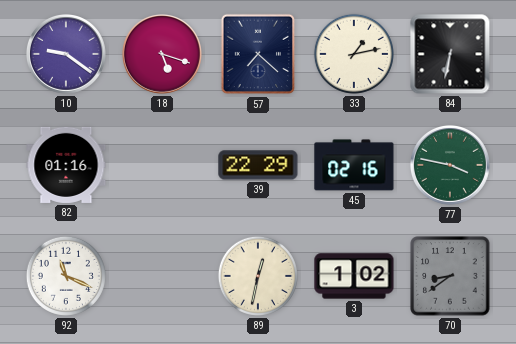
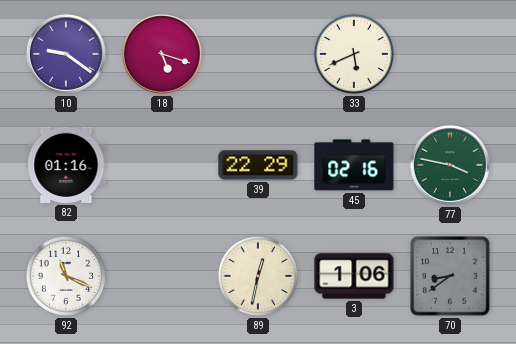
57: 7:22 -> none (258, 54)
33: 1:13 -> 5:41 (354, 54)
84: 6:32 -> none (450, 54)
3: 1:02 -> 1:06 (354, 276)
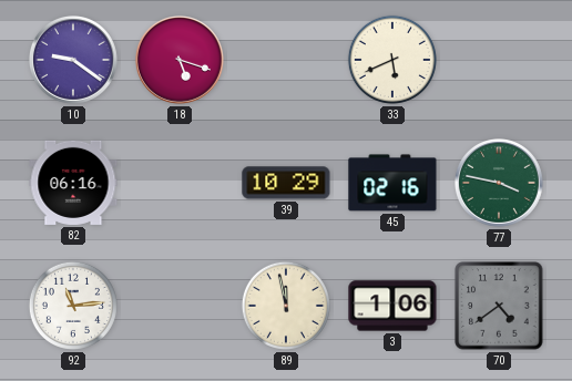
82: 01:16 -> 06:16 (73, 183)
39: 22:29 -> 10:29 (286, 183)
92: 11:19 -> 11:14 (73, 306)
89: 12:32 -> 11:58 (286, 306)
70: 8:39 -> 4:39 (499, 306)
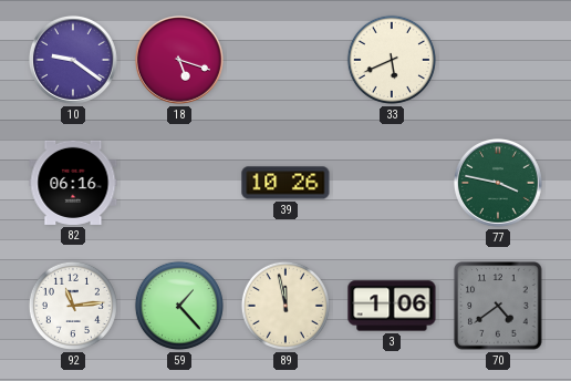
39: 10:29 -> 10:26 (285, 183)
45: 02:16 -> none (392, 183)
59: none -> 1:23 (179, 306)
